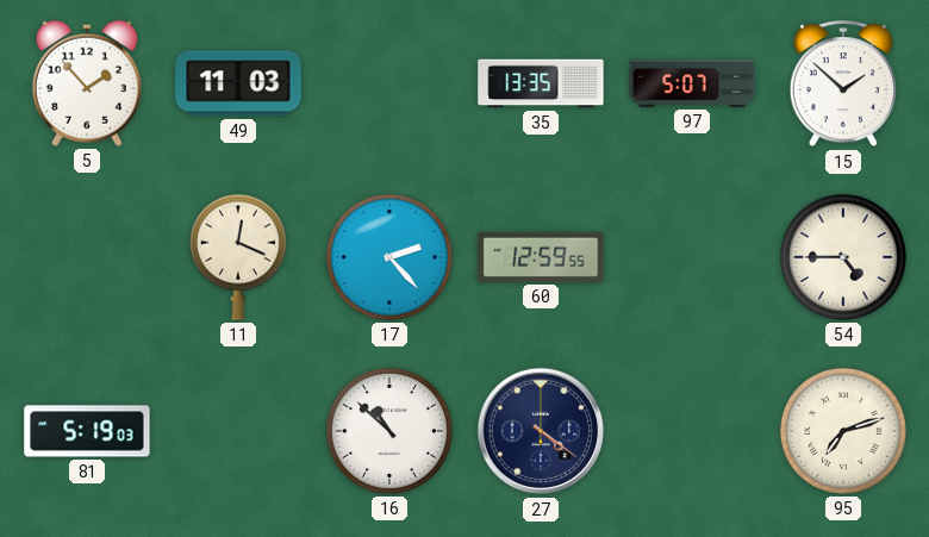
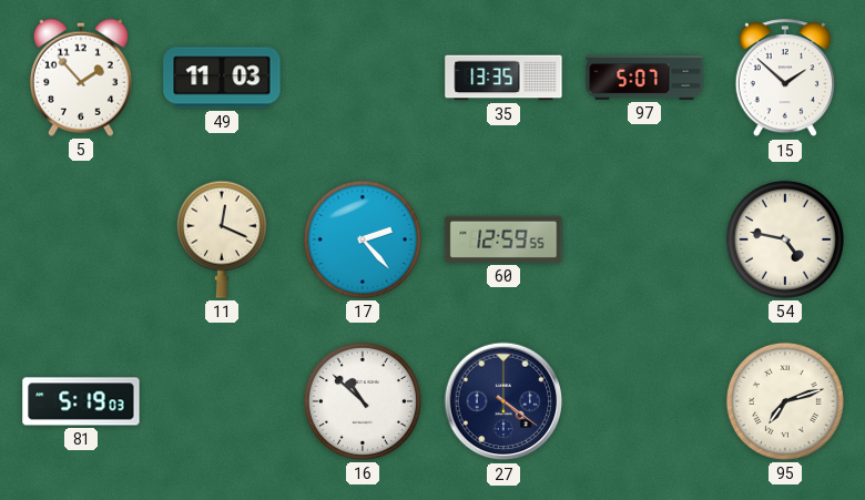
54: 4:45 -> 4:47 (785, 239)
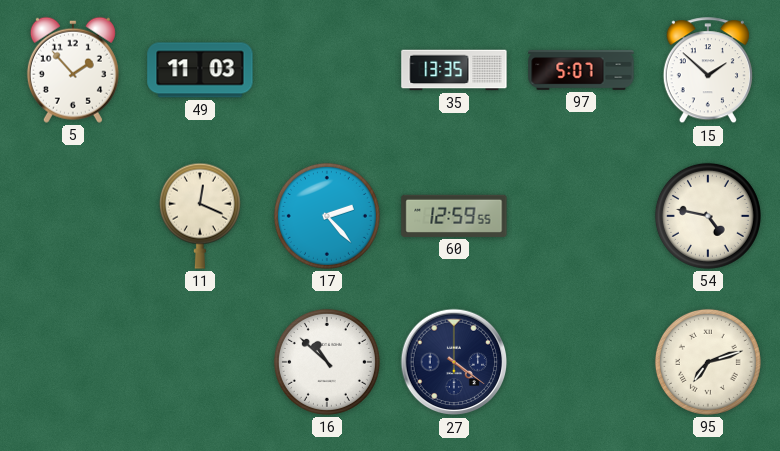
81: 5:19 -> none (81, 401)
